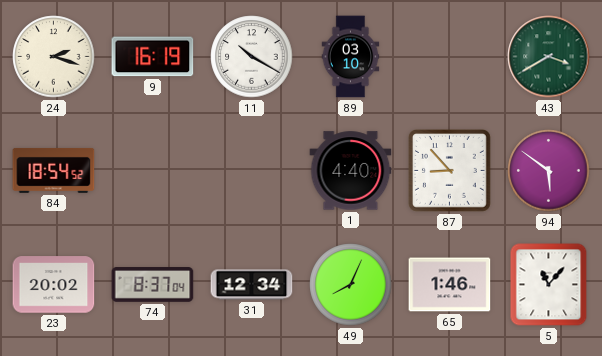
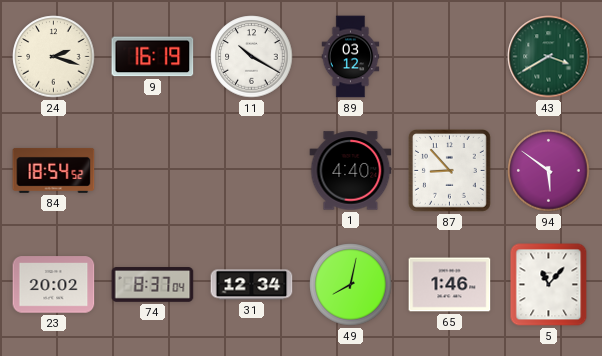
89: 03:10 -> 03:12 (351, 57)
49: 8:04 -> 8:02 (351, 285)
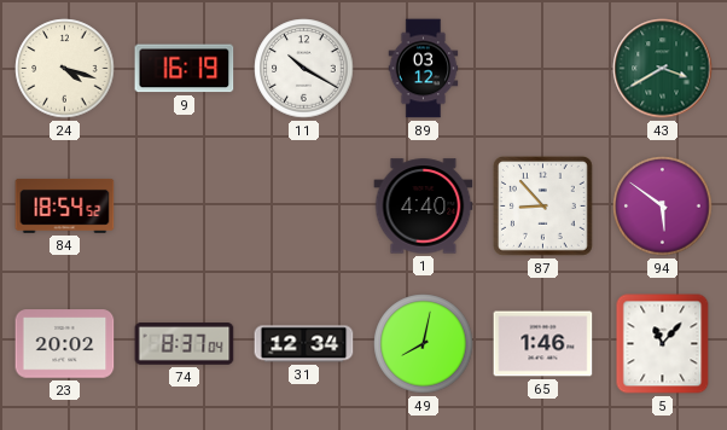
24: 2:18 -> 4:18 (65, 69)
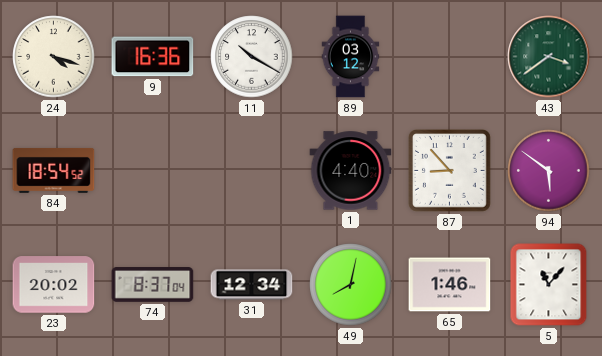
9: 16:19 -> 16:36 (153, 57)
43: 3:40 -> 3:39 (549, 57)
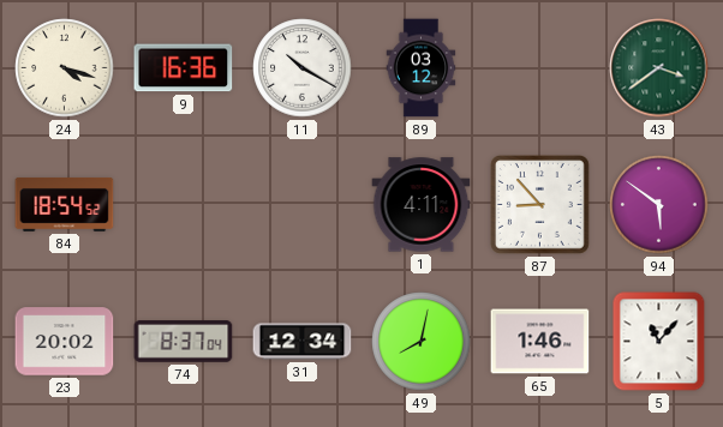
1: 4:40 -> 4:11 (422, 205)
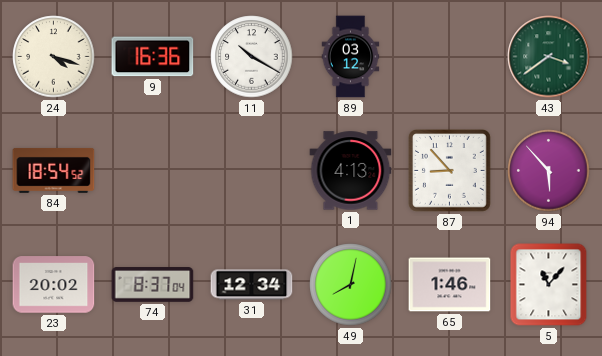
1: 4:11 -> 4:13 (351, 171)
94: 5:51 -> 5:53 (549, 171)
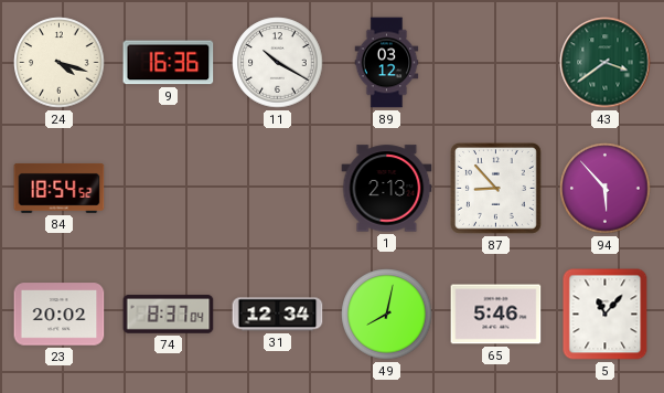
1: 4:13 -> 2:13 (387, 189)
65: 1:46 -> 5:46 (496, 315)
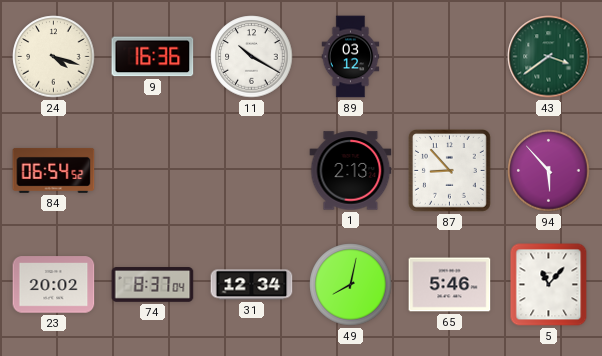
84: 18:54 -> 06:54 (54, 170)
